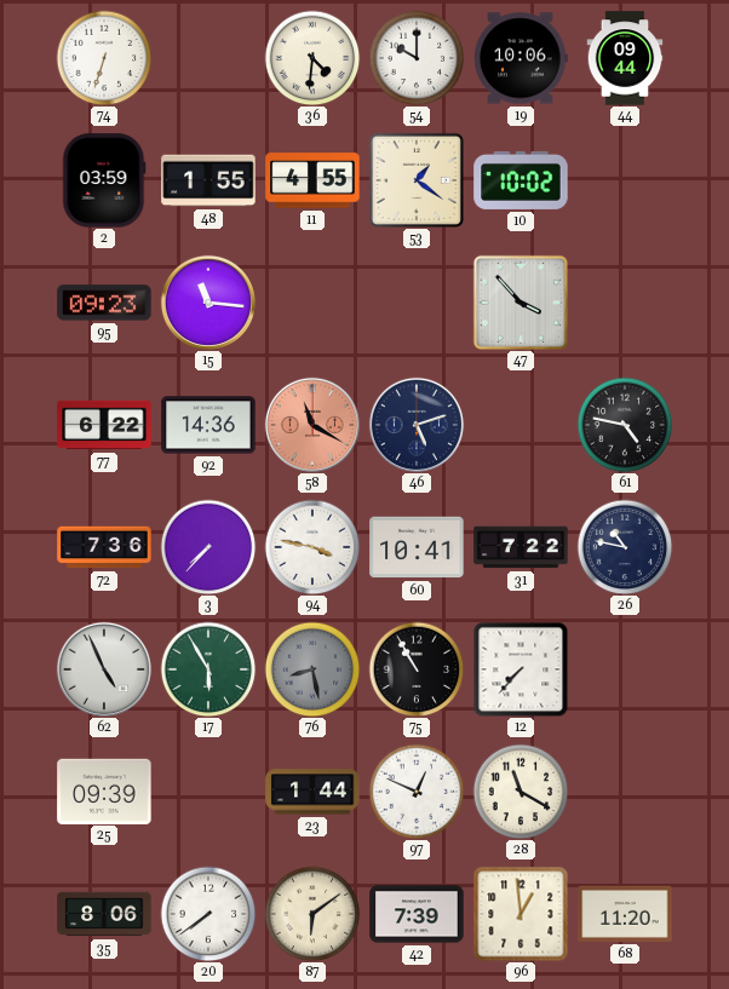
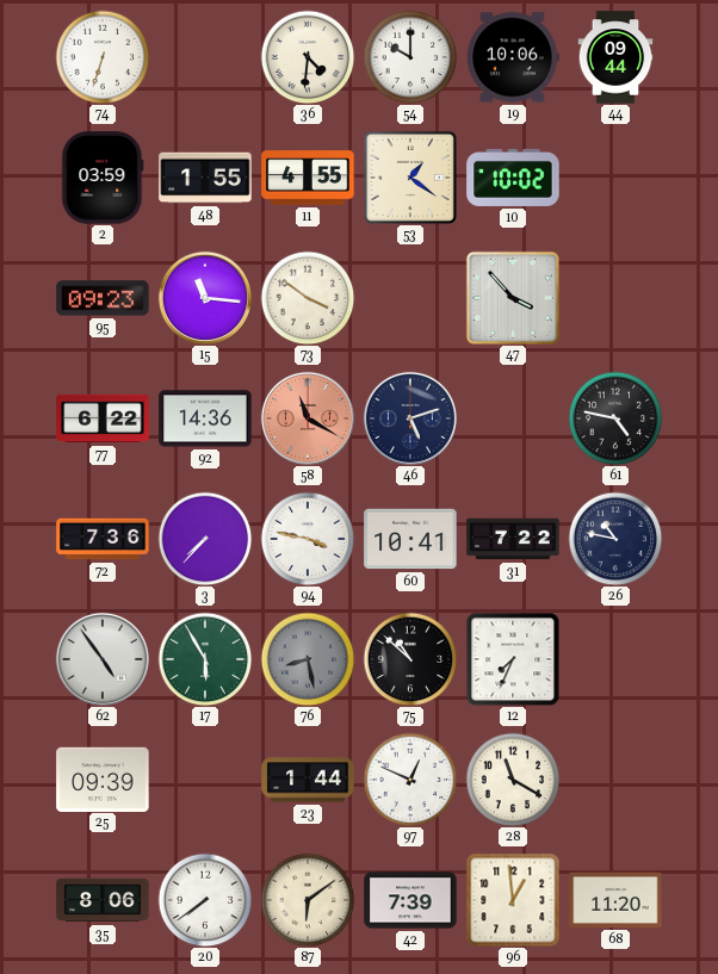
73: none -> 3:51 (308, 298)
62: 4:56 -> 4:54 (103, 659)
75: 10:55 -> 10:52 (410, 659)
12: 7:37 -> 7:34 (513, 659)
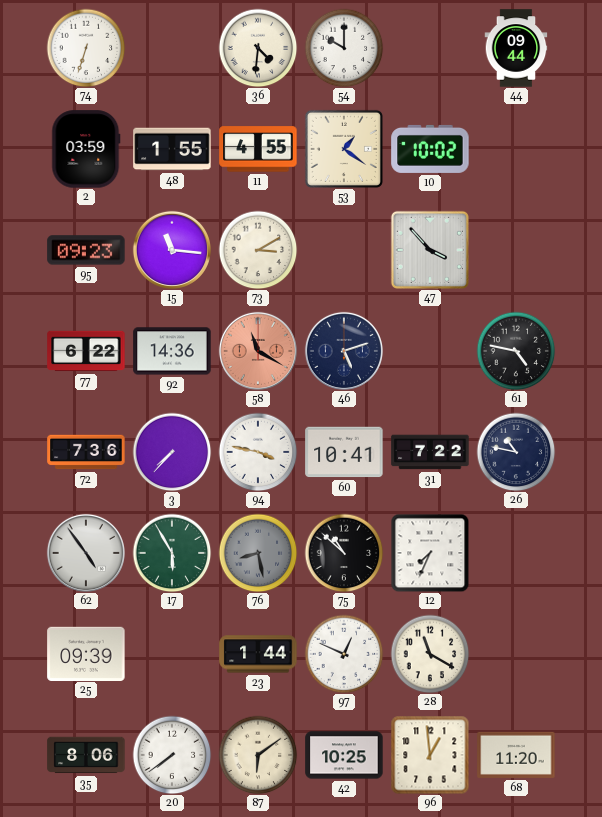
19: 10:06 -> none (513, 57)
73: 3:51 -> 3:10 (258, 250)
42: 7:39 -> 10:25 (344, 755)
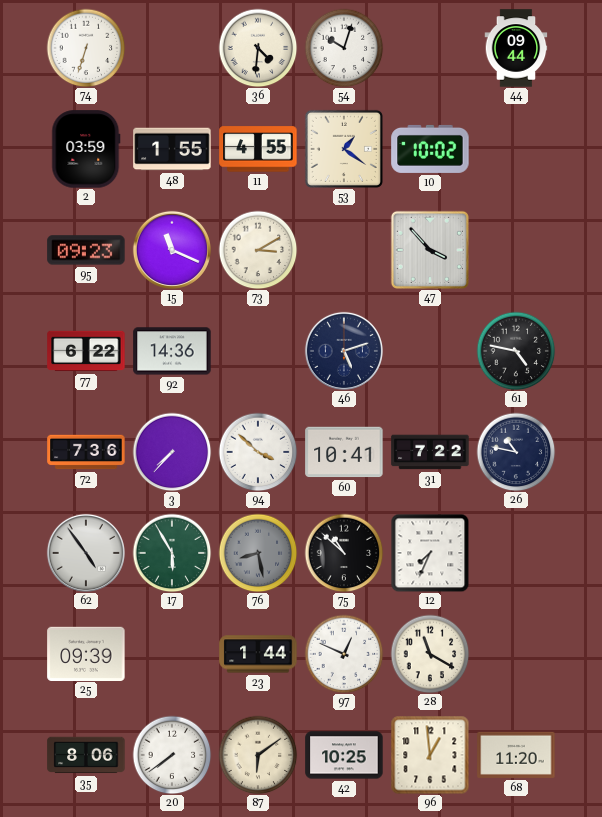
54: 10:00 -> 10:03 (344, 48)
15: 11:16 -> 11:19 (172, 250)
58: 11:20 -> none (258, 351)
94: 3:47 -> 3:52 (258, 452)
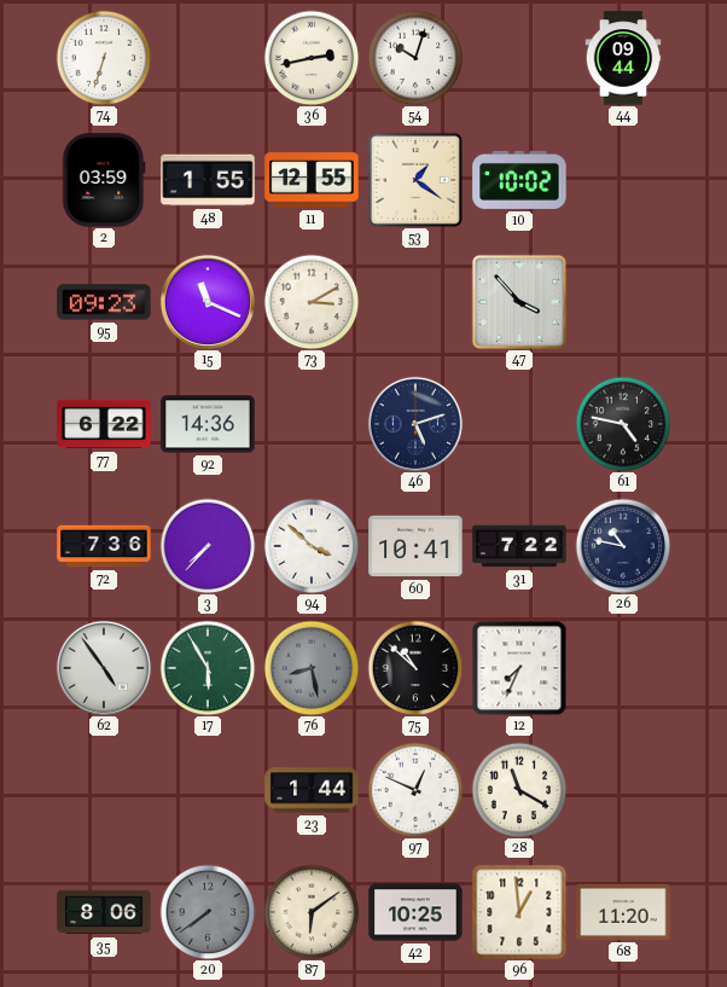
36: 4:31 -> 2:43 (312, 58)
11: 4:55 -> 12:55 (312, 180)
25: 09:39 -> none (86, 653)
20 dial: white -> grey (208, 912)
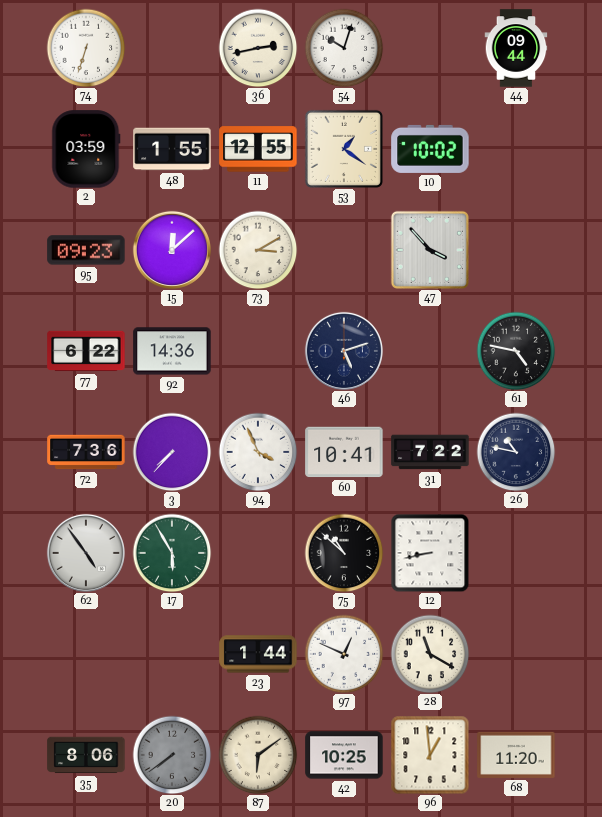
15: 11:19 -> 12:08 (172, 250)
94: 3:52 -> 3:56 (258, 452)
76: 8:28 -> none (312, 668)
12: 7:34 -> 8:43 (430, 553)
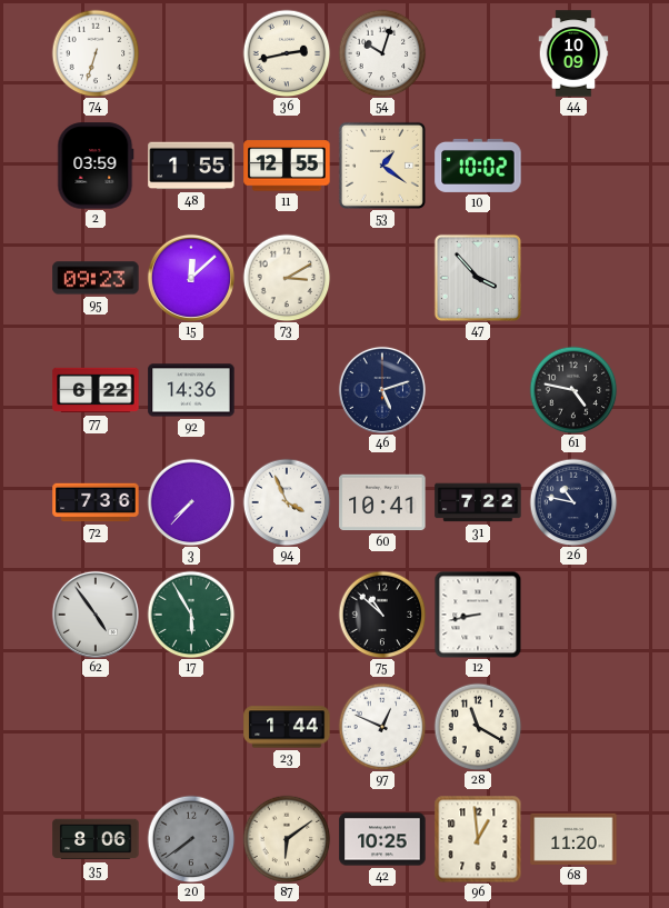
44: 09:44 -> 10:09 (573, 53)
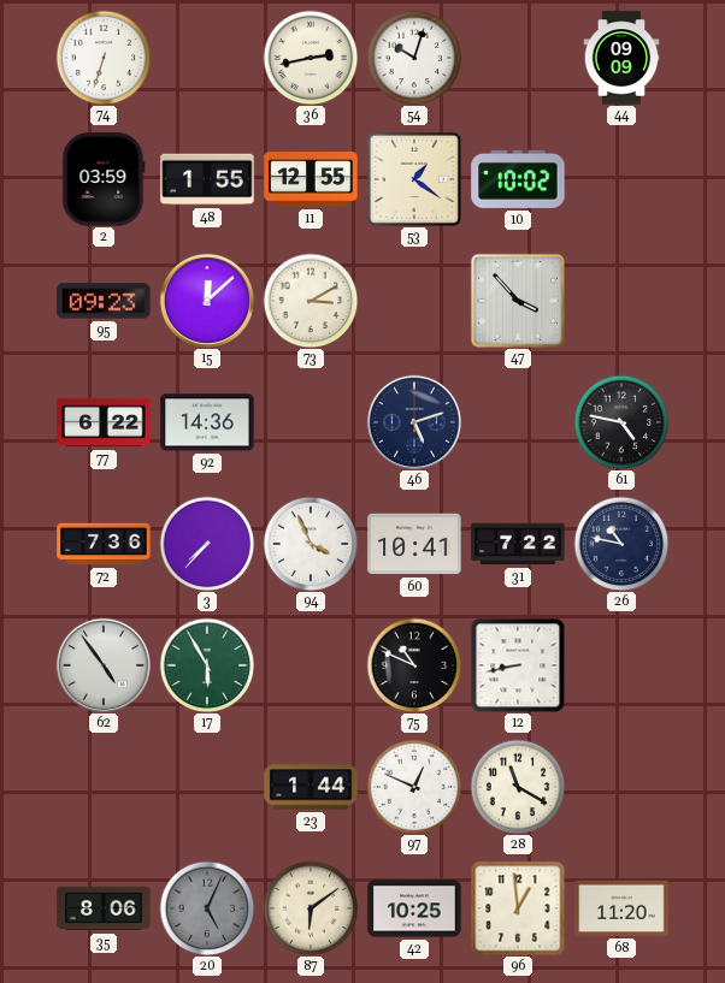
44: 10:09 -> 09:09 (621, 58)
75: 10:52 -> 10:49 (414, 665)
20: 7:39 -> 5:04 (207, 908)
